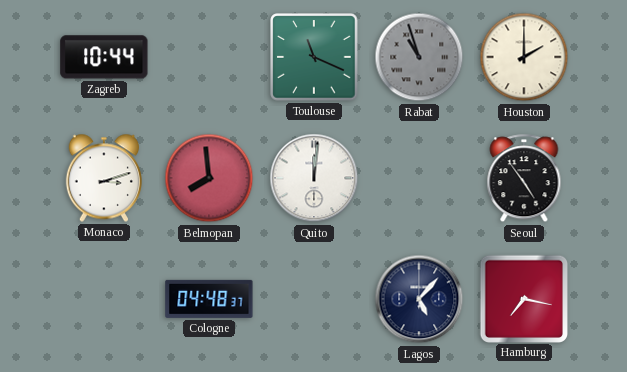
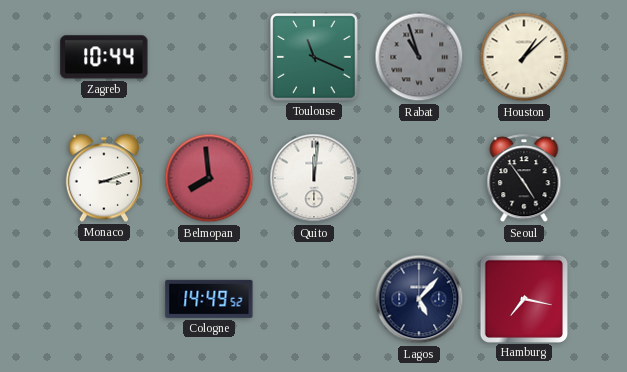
Houston: 2:00 -> 1:08 (524, 57)
Cologne: 04:48 -> 14:49 (209, 299)
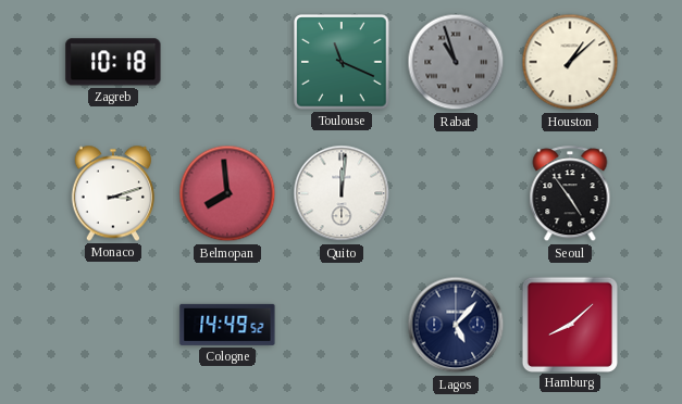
Zagreb: 10:44 -> 10:18 (113, 62)
Hamburg: 7:17 -> 8:08 (569, 324)
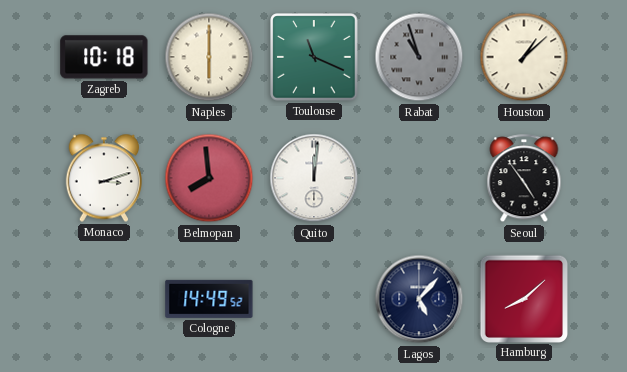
Naples: none -> 6:00 (209, 57)
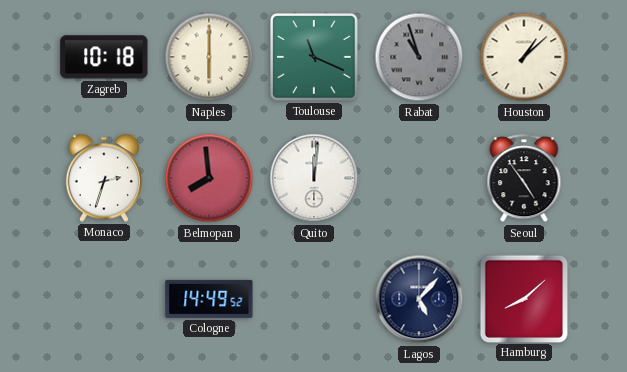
Monaco: 3:12 -> 2:33 (103, 178)
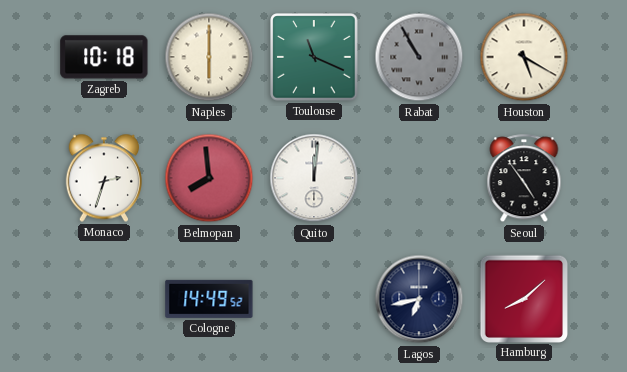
Rabat: 10:57 -> 10:55 (419, 57)
Houston: 1:08 -> 5:20 (524, 57)
Lagos: 5:07 -> 6:43 (419, 299)
